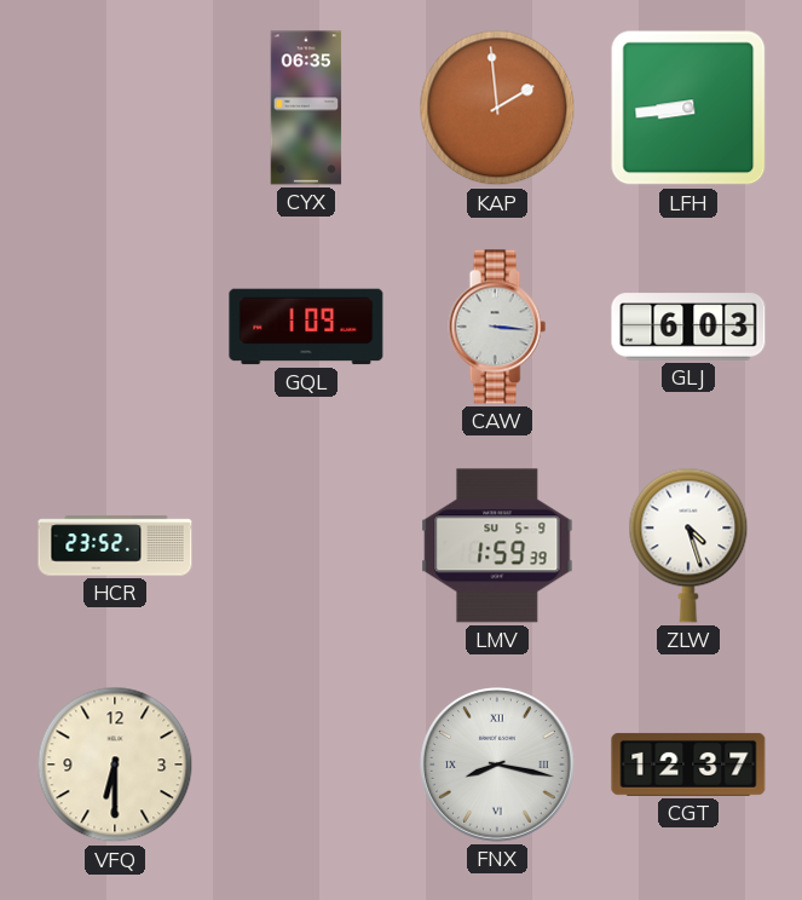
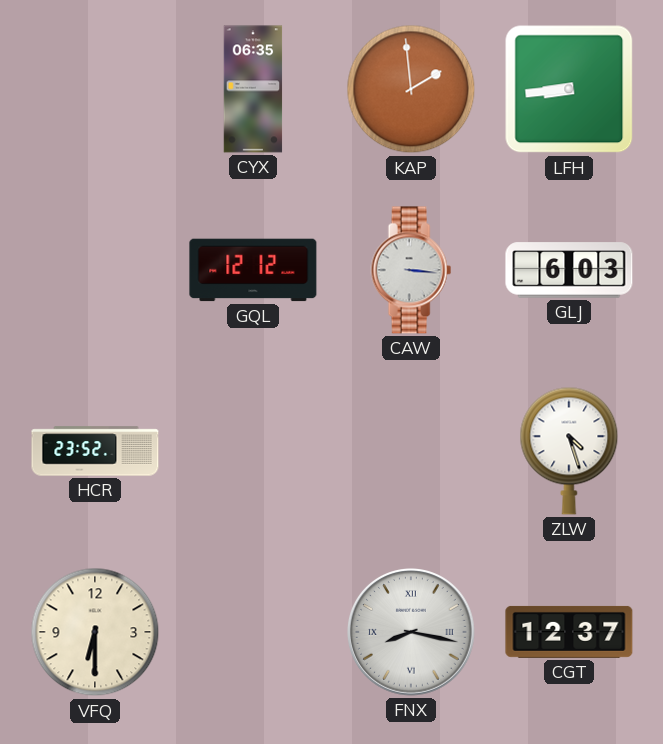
GQL: 1:09 -> 12:12 (253, 270)
LMV: 1:59 -> none (497, 546)
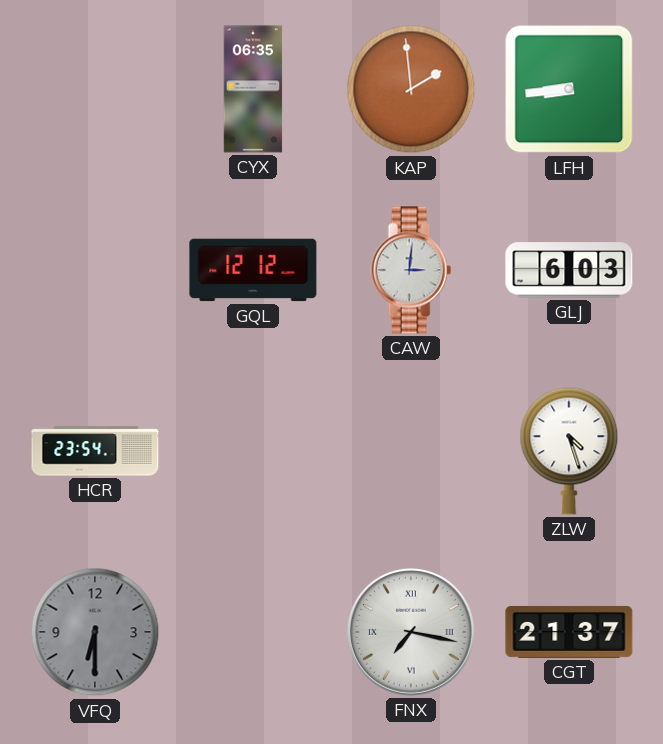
CAW: 3:16 -> 3:01 (411, 270)
HCR: 23:52 -> 23:54 (95, 451)
VFQ dial: cream -> grey (95, 632)
FNX: 8:17 -> 7:17 (412, 633)
CGT: 12:37 -> 21:37 (569, 632)
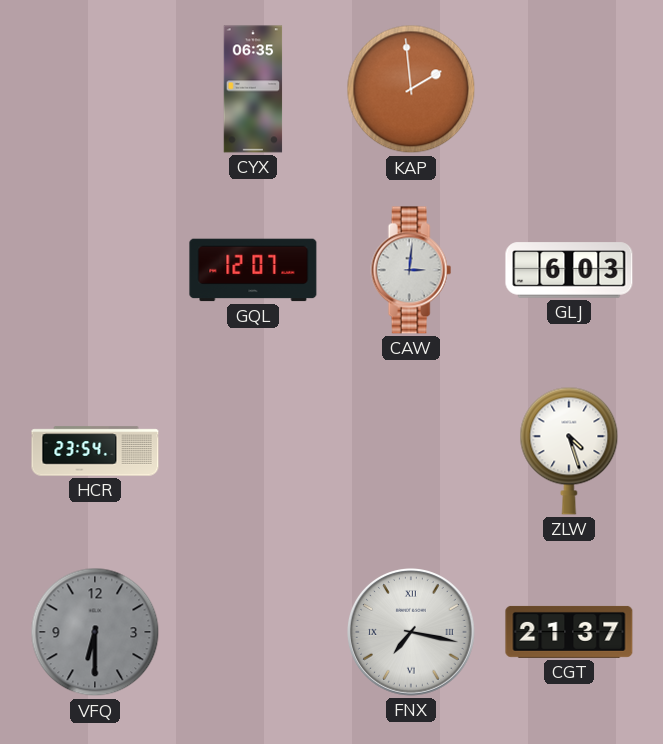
LFH: 8:44 -> none (569, 89)
GQL: 12:12 -> 12:07 (253, 270)
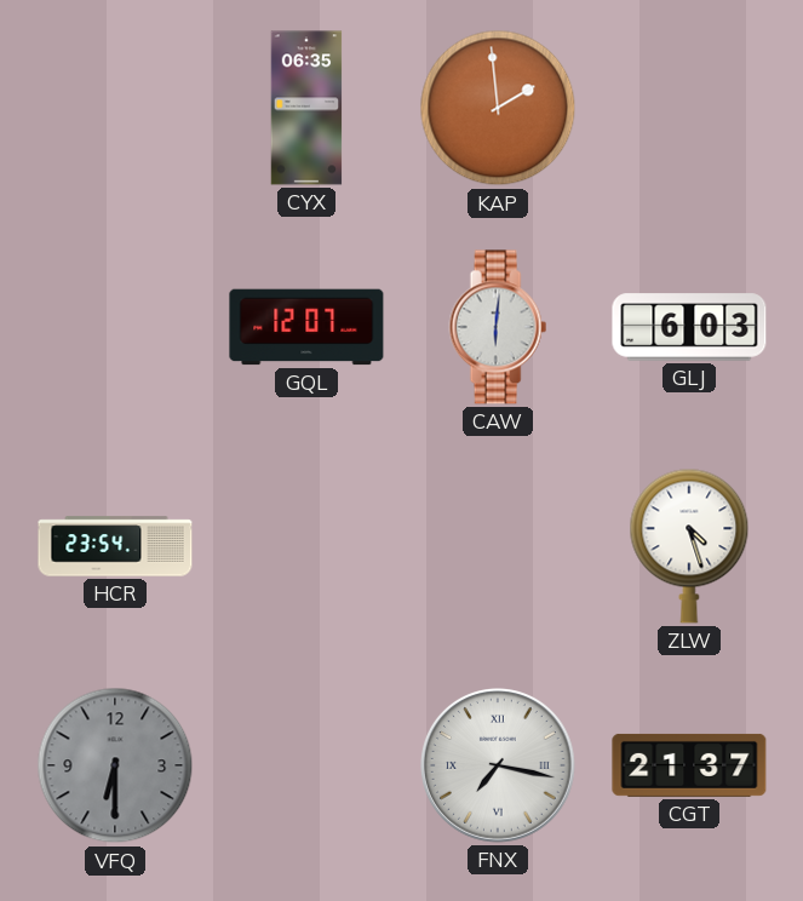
CAW: 3:01 -> 6:01 (498, 327)
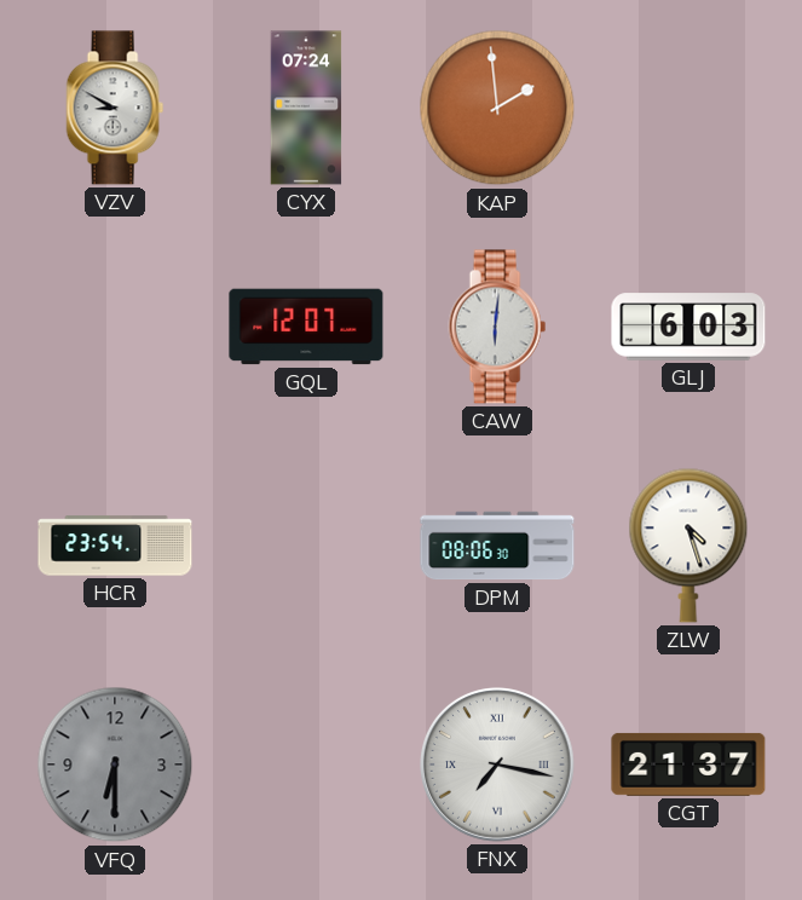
VZV: none -> 8:50 (115, 108)
CYX: 06:35 -> 07:24 (306, 108)
DPM: none -> 08:06 (497, 546)
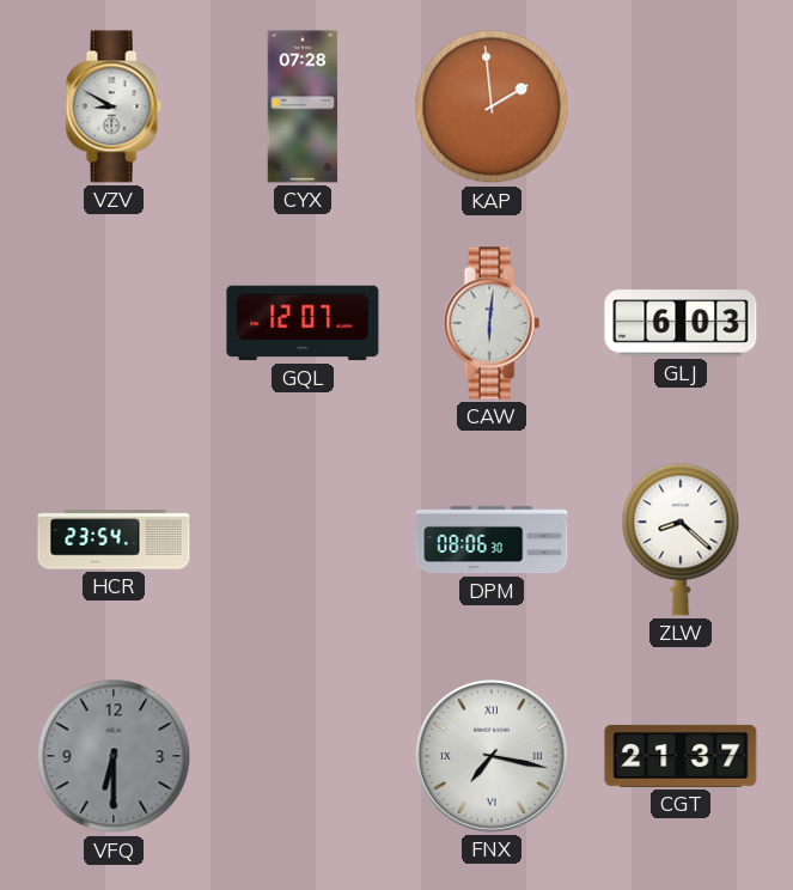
CYX: 07:24 -> 07:28 (303, 106)
ZLW: 4:27 -> 8:22 (681, 540)
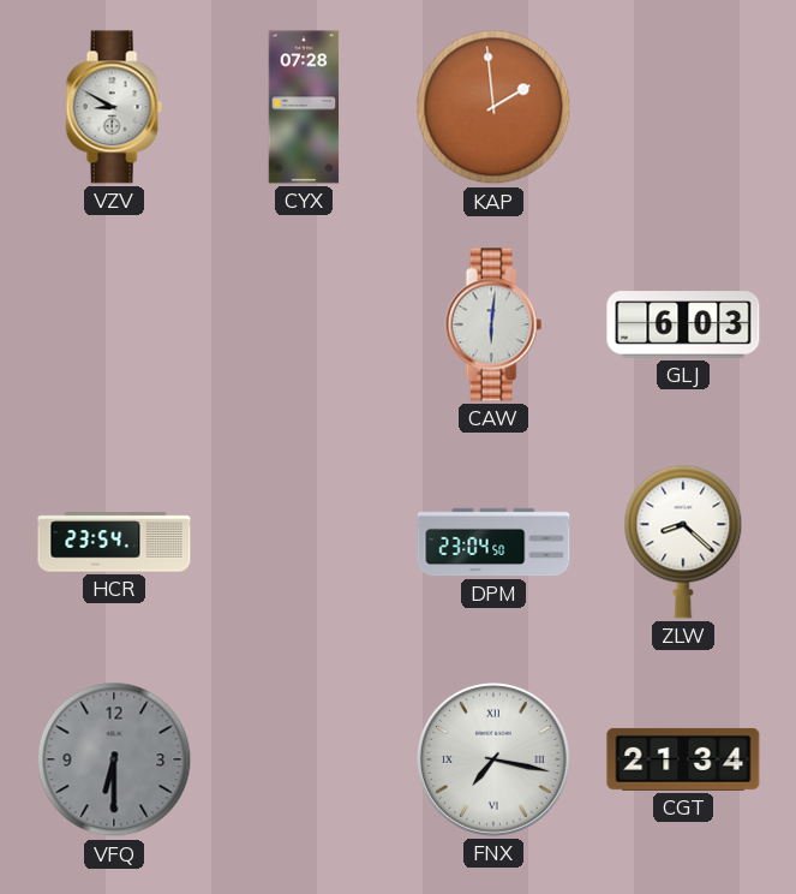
GQL: 12:07 -> none (303, 323)
DPM: 08:06 -> 23:04 (493, 542)
CGT: 21:37 -> 21:34 (683, 759)
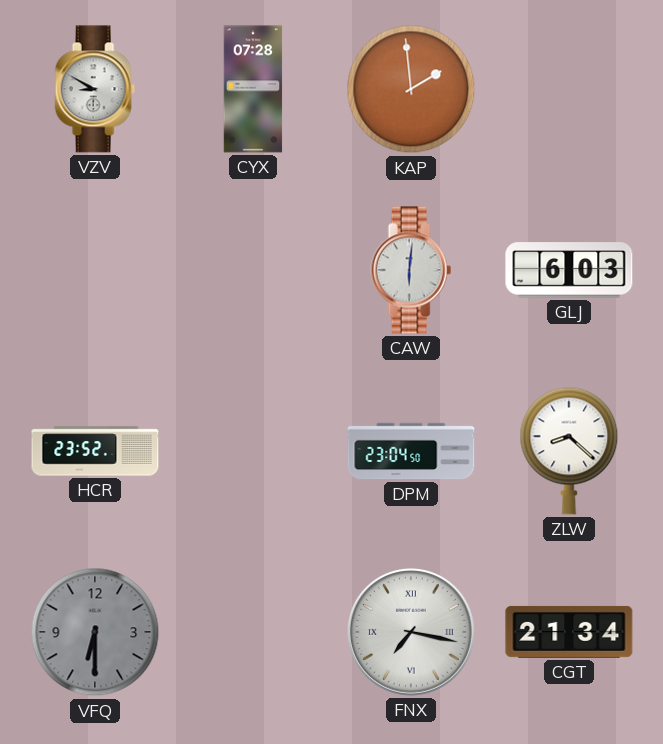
HCR: 23:54 -> 23:52 (95, 451)
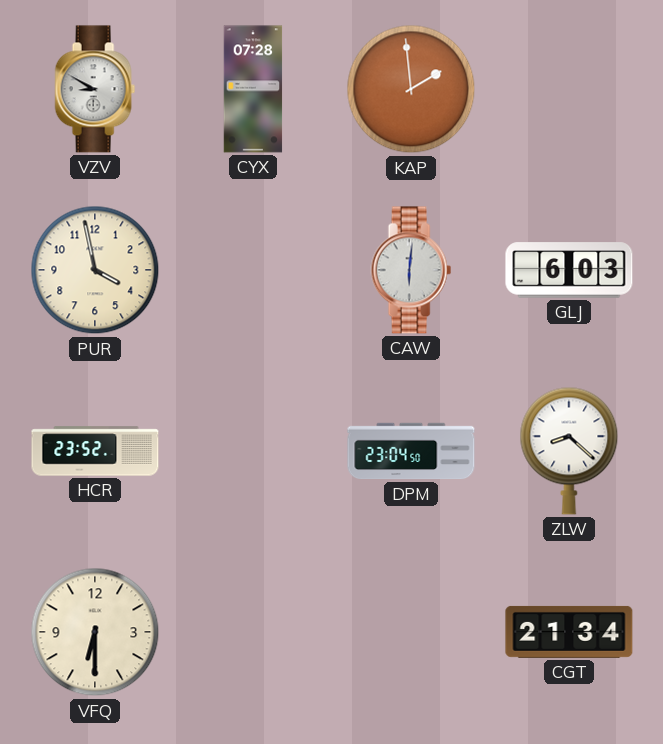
PUR: none -> 3:58 (95, 270)
VFQ dial: grey -> cream (95, 632)
FNX: 7:17 -> none (412, 633)
